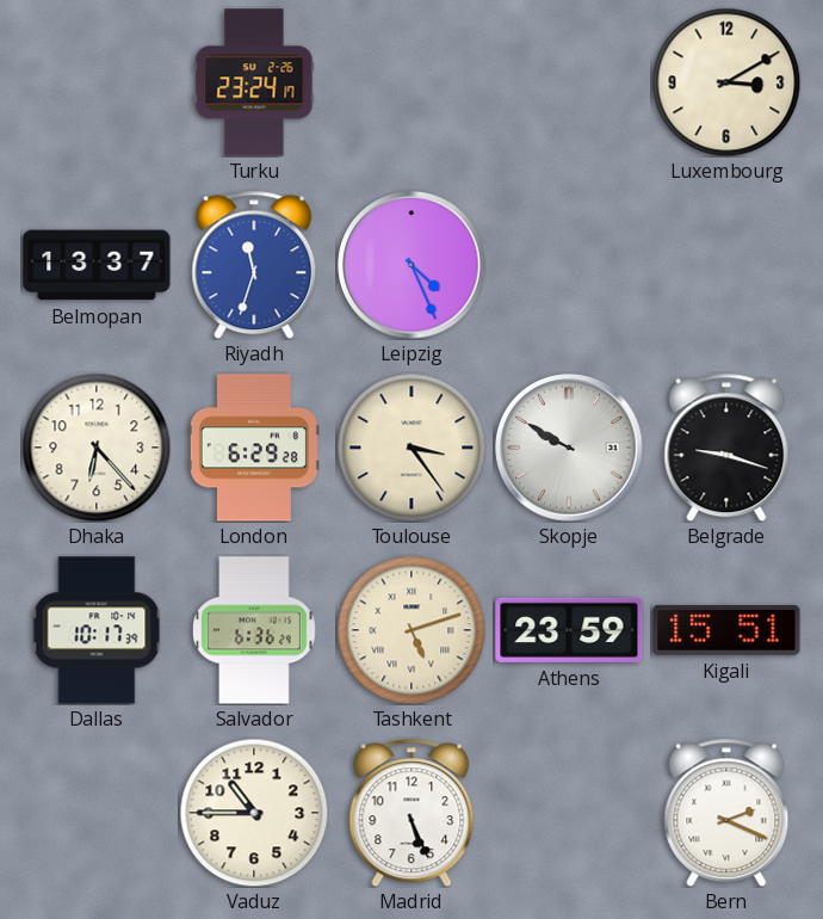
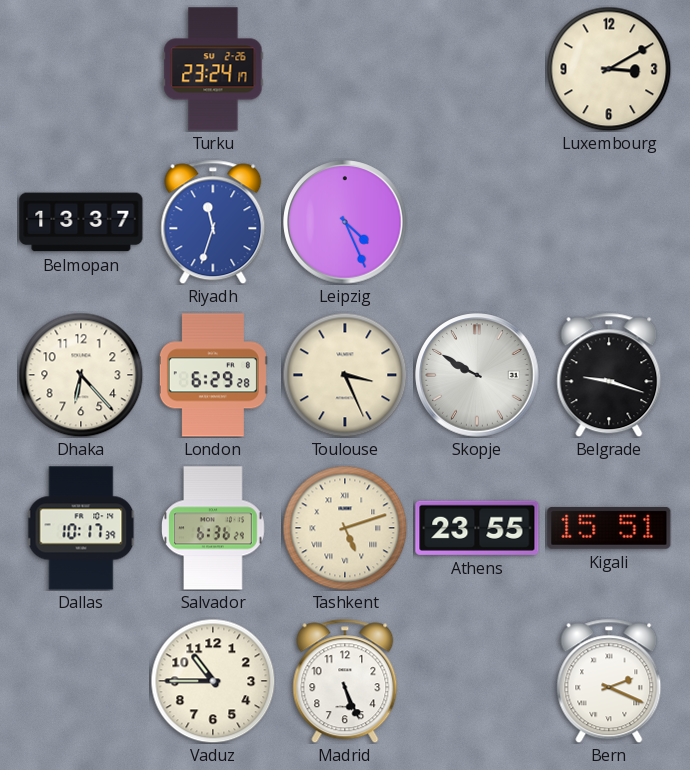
Toulouse: 3:24 -> 3:26 (345, 375)
Athens: 23:59 -> 23:55 (477, 528)
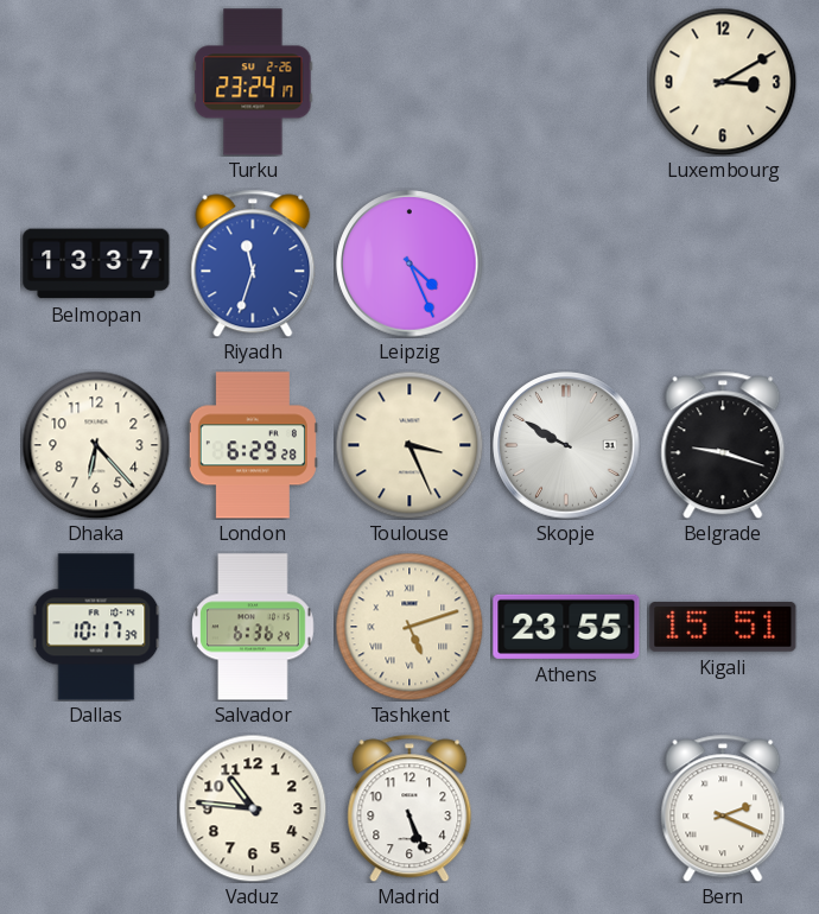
Vaduz: 10:45 -> 10:46 (253, 808)
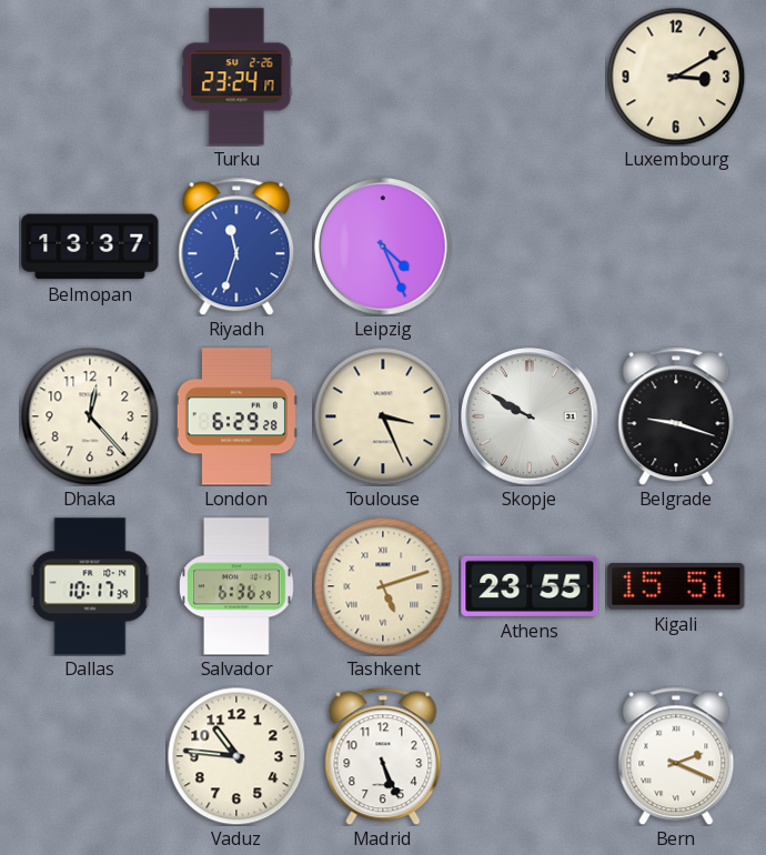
Dhaka: 6:23 -> 12:23 (90, 416)
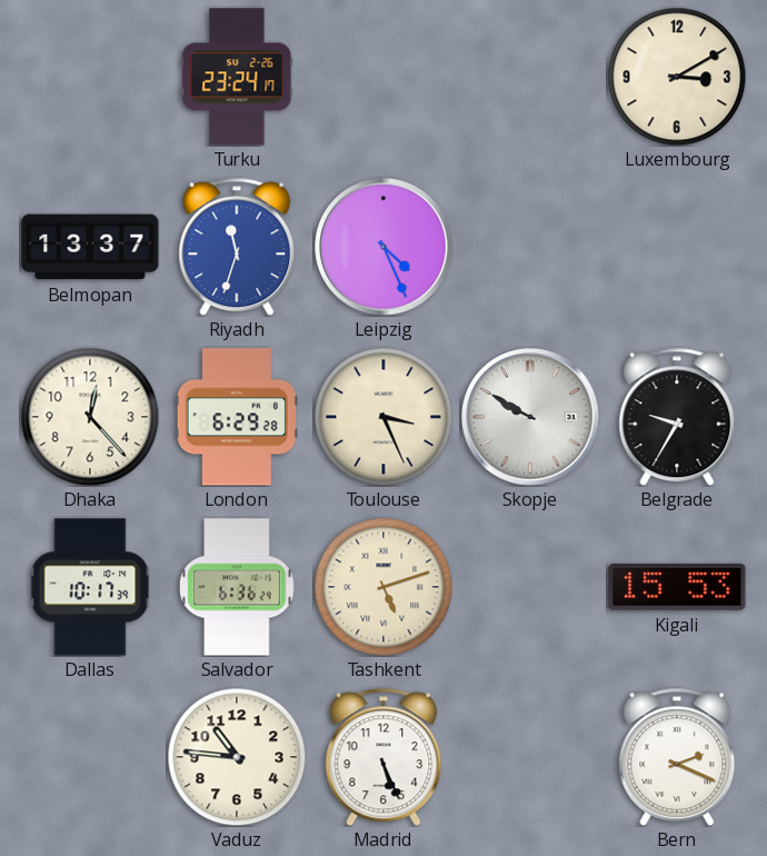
Belgrade: 9:18 -> 9:35 (677, 417)
Athens: 23:55 -> none (530, 586)
Kigali: 15:51 -> 15:53 (677, 587)
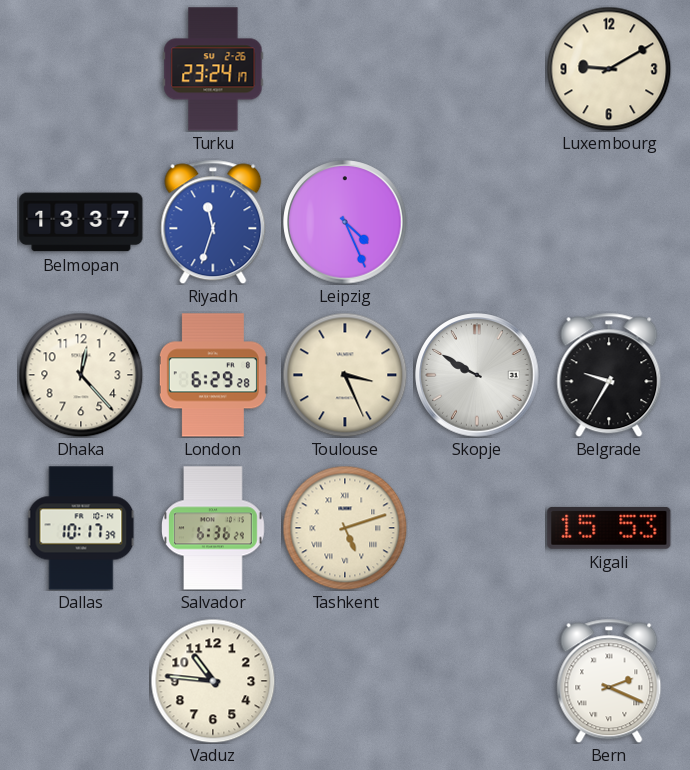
Luxembourg: 3:10 -> 9:10 (609, 69)
Madrid: 5:26 -> none (384, 757)
